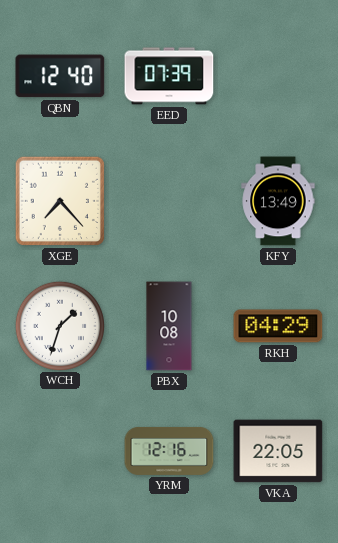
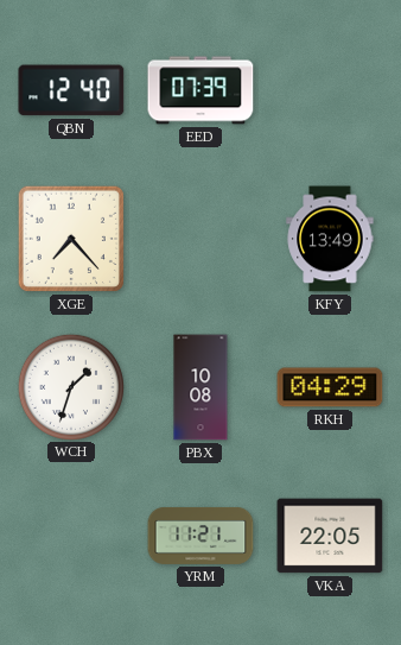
YRM: 12:16 -> 11:21 (200, 536)
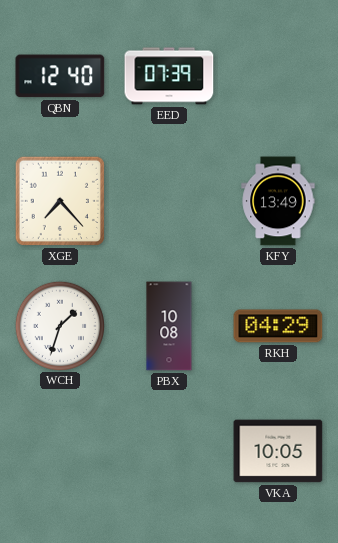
YRM: 11:21 -> none (200, 536)
VKA: 22:05 -> 10:05 (278, 451)
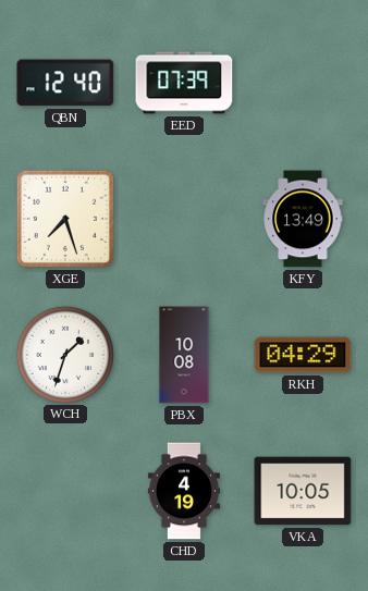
XGE: 7:23 -> 7:27 (65, 219)
CHD: none -> 4:19 (184, 491)
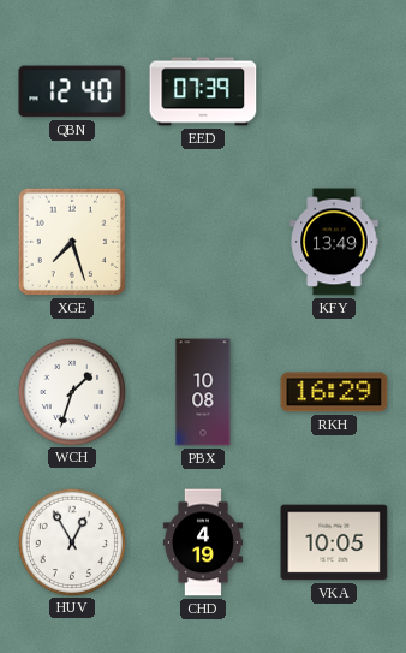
RKH: 04:29 -> 16:29 (334, 392)
HUV: none -> 12:55 (71, 541)
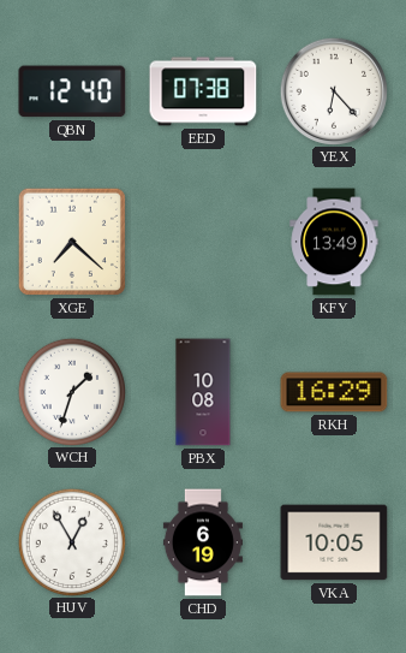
EED: 07:39 -> 07:38 (203, 91)
YEX: none -> 6:23 (333, 90)
XGE: 7:27 -> 7:22 (72, 242)
CHD: 4:19 -> 6:19 (203, 542)
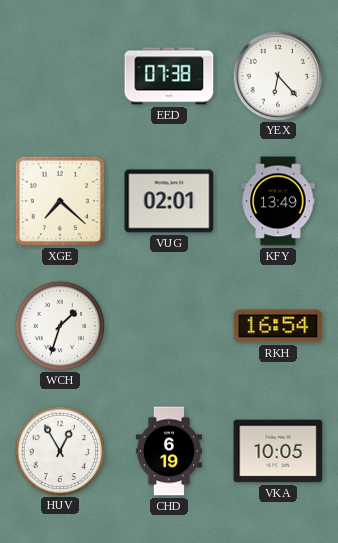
QBN: 12:40 -> none (72, 91)
VUG: none -> 02:01 (169, 201)
PBX: 10:08 -> none (203, 392)
RKH: 16:29 -> 16:54 (278, 326)
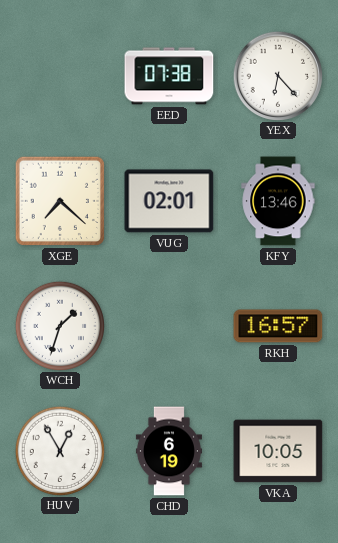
KFY: 13:49 -> 13:46 (278, 201)
RKH: 16:54 -> 16:57 (278, 326)
